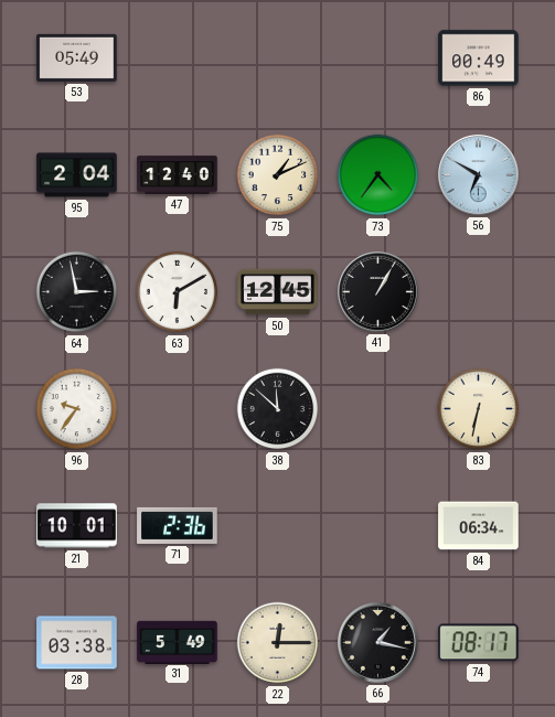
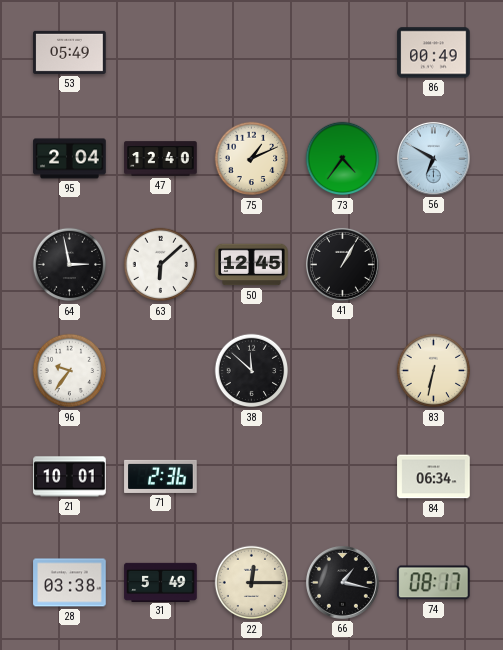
63: 6:10 -> 6:08 (161, 265)
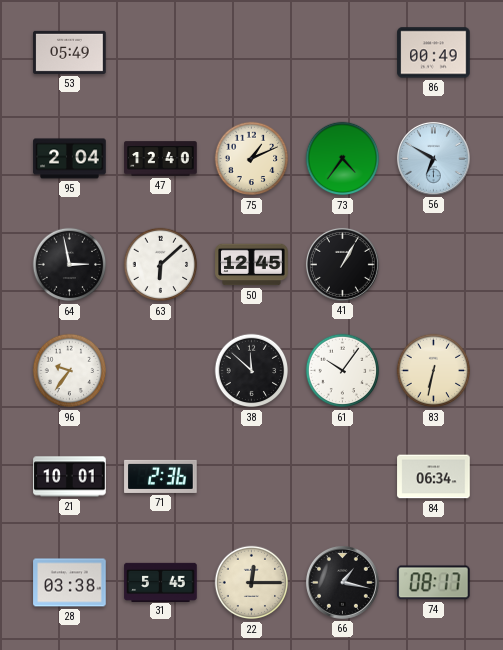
61: none -> 10:06 (343, 371)
31: 5:49 -> 5:45 (161, 582)
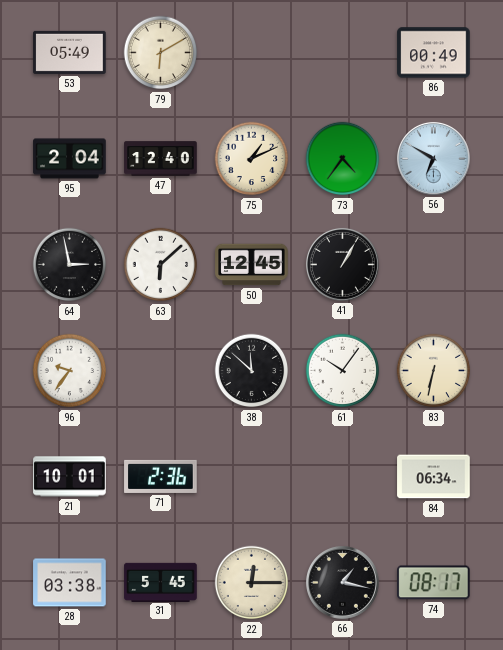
79: none -> 6:10 (161, 53)
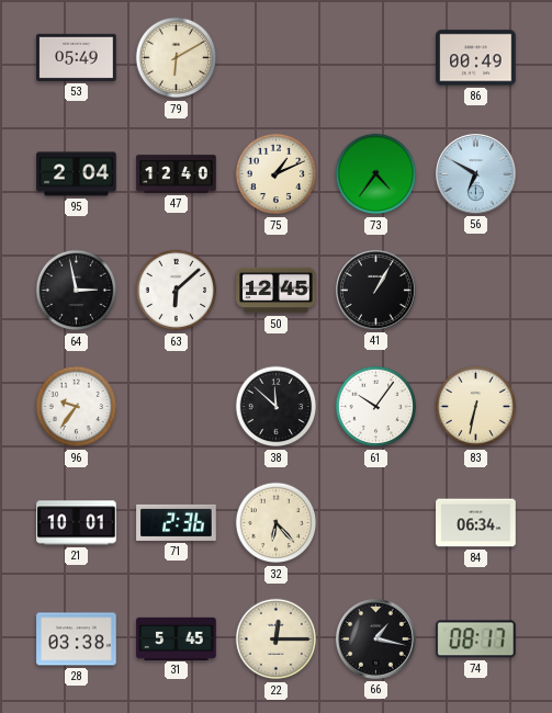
32: none -> 6:23 (277, 523)
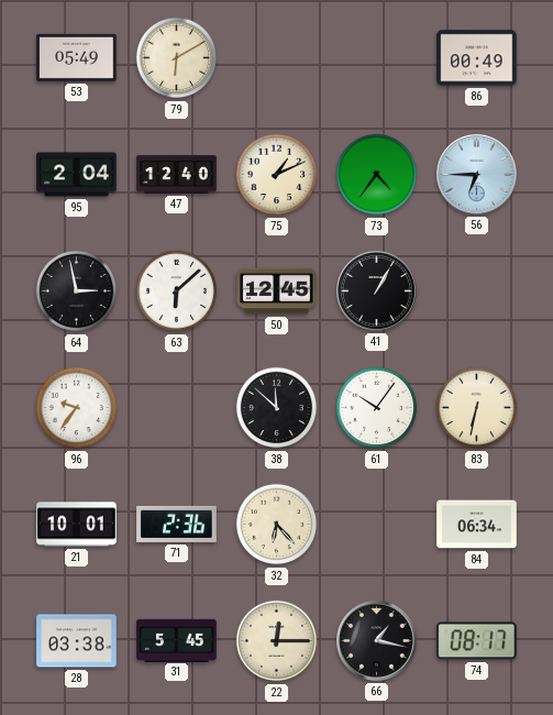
56: 6:50 -> 6:45 (476, 174)
